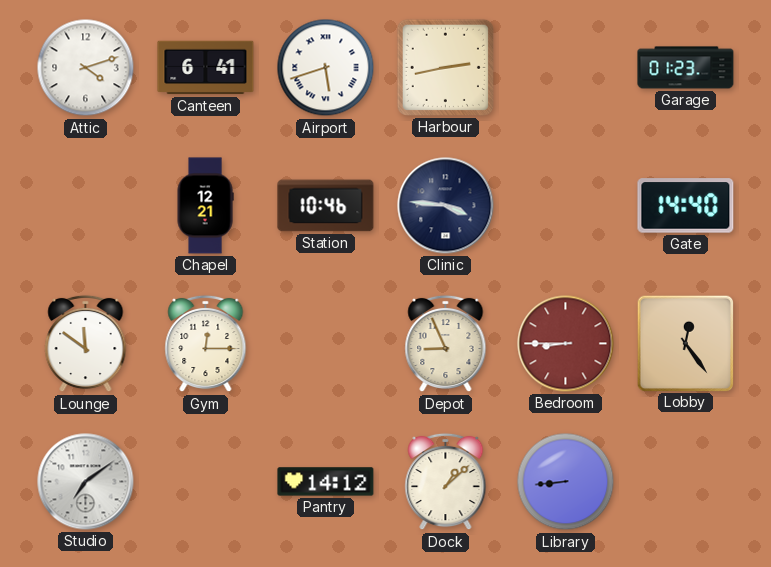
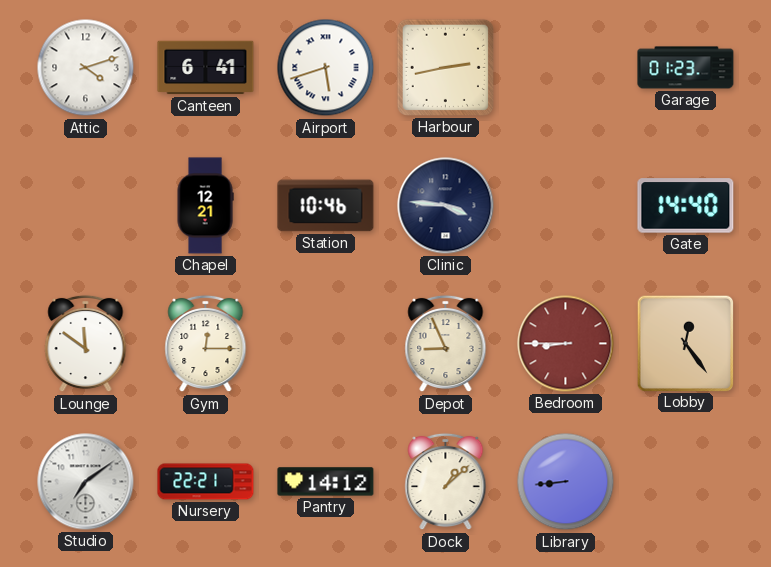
Nursery: none -> 22:21 (206, 482)
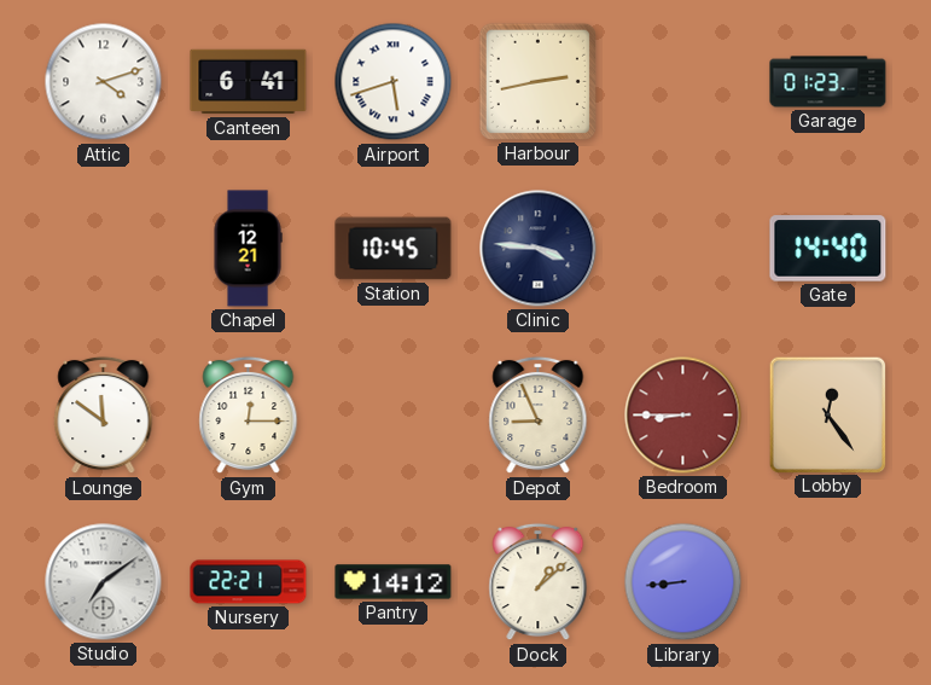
Station: 10:46 -> 10:45 (394, 249)
